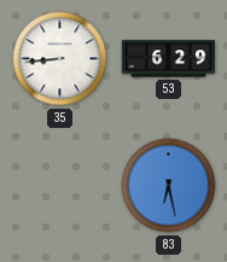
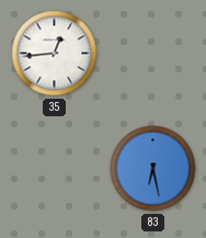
35: 8:44 -> 12:44 (55, 54)
53: 6:29 -> none (169, 59)
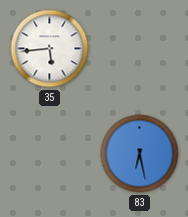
35: 12:44 -> 5:44 (50, 49)
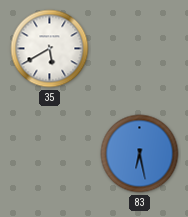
35: 5:44 -> 5:40 (50, 49)
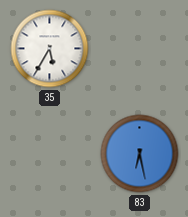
35: 5:40 -> 5:35 (50, 49)
